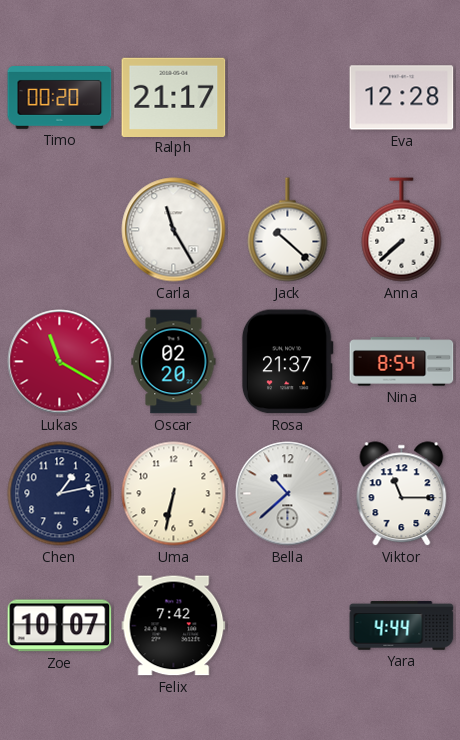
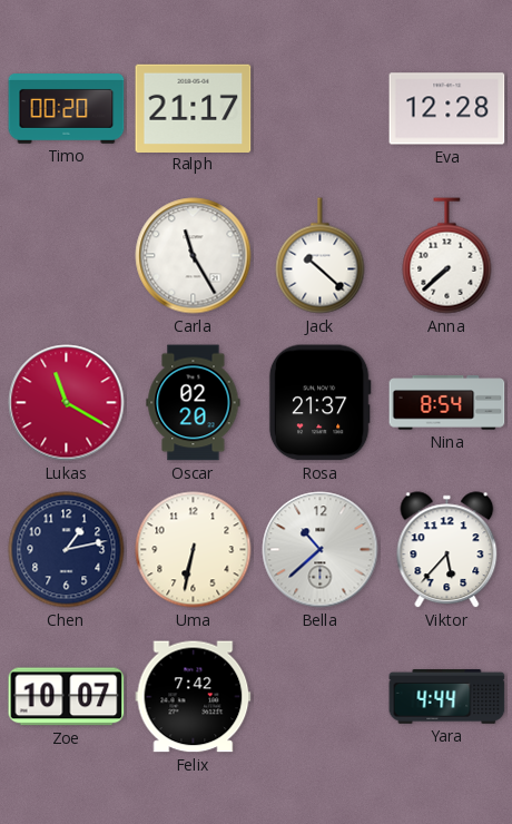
Viktor: 11:15 -> 5:37 (447, 550)
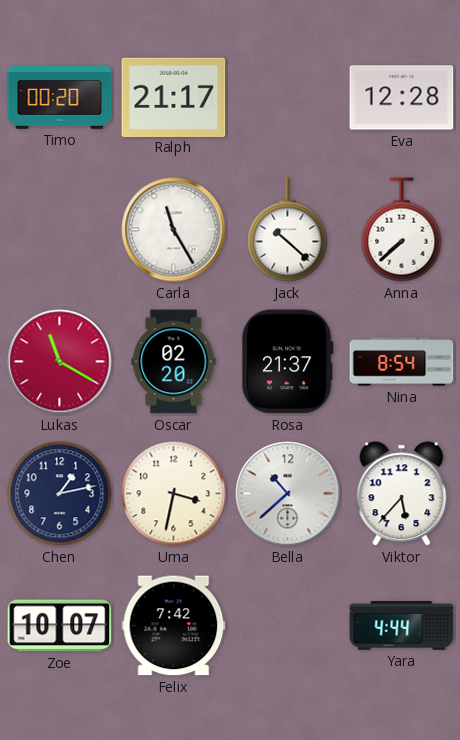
Uma: 6:32 -> 3:32 (174, 494)
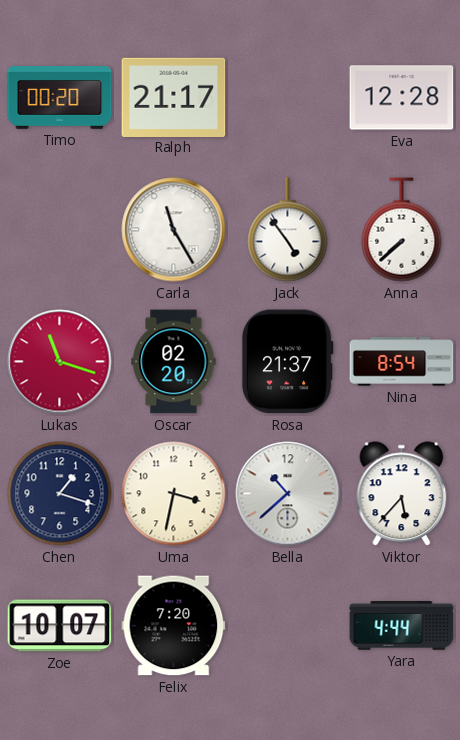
Jack: 10:22 -> 4:54 (288, 230)
Lukas: 11:20 -> 11:18 (60, 362)
Chen: 1:13 -> 1:18 (60, 494)
Felix: 7:42 -> 7:20 (174, 626)
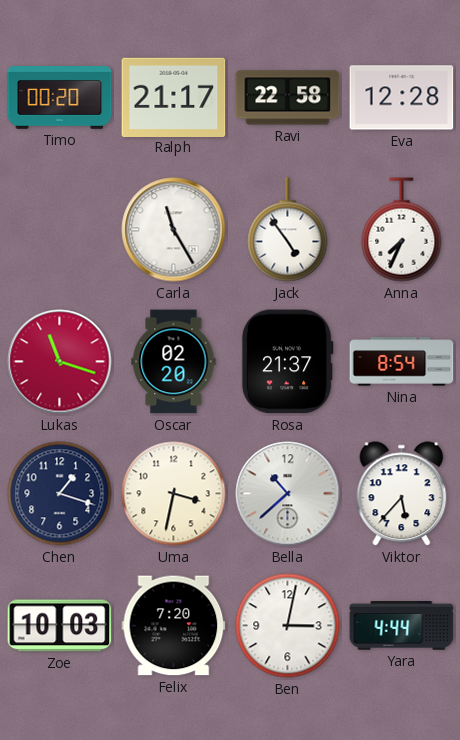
Ravi: none -> 22:58 (288, 98)
Anna: 7:38 -> 7:34 (402, 230)
Zoe: 10:07 -> 10:03 (60, 626)
Ben: none -> 3:02 (288, 626)
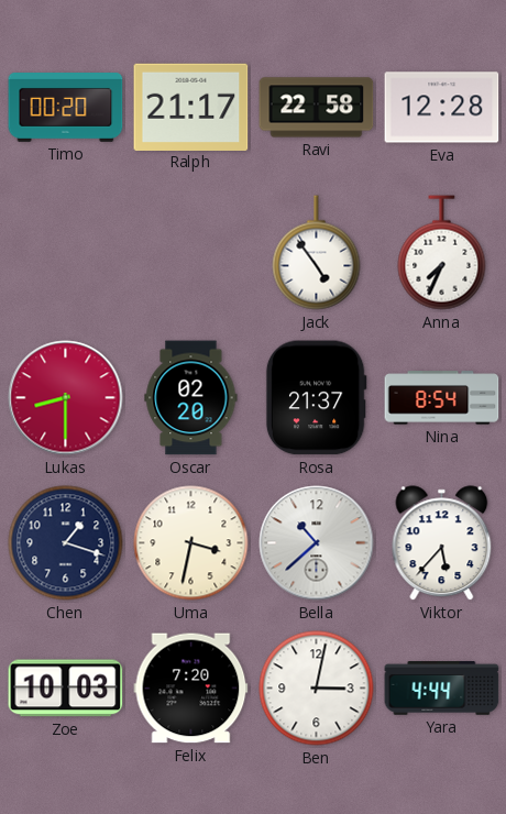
Carla: 11:25 -> none (174, 230)
Lukas: 11:18 -> 8:30 (66, 398)
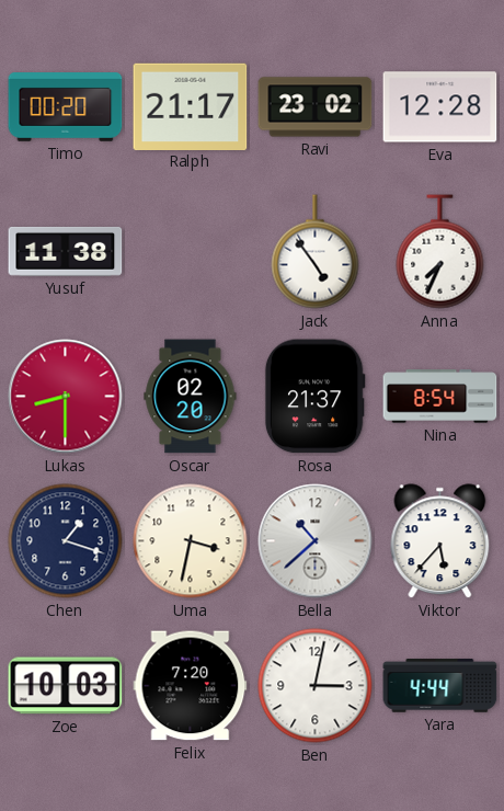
Ravi: 22:58 -> 23:02 (316, 107)
Yusuf: none -> 11:38 (66, 251)
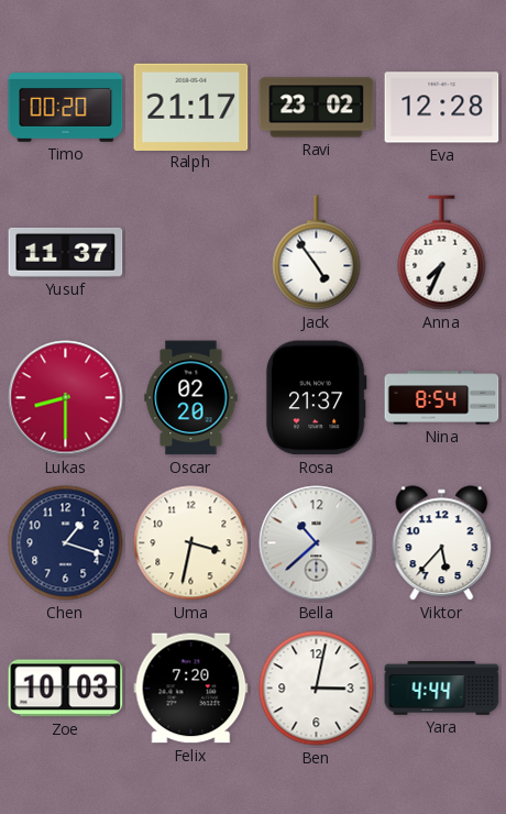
Yusuf: 11:38 -> 11:37 (66, 252)
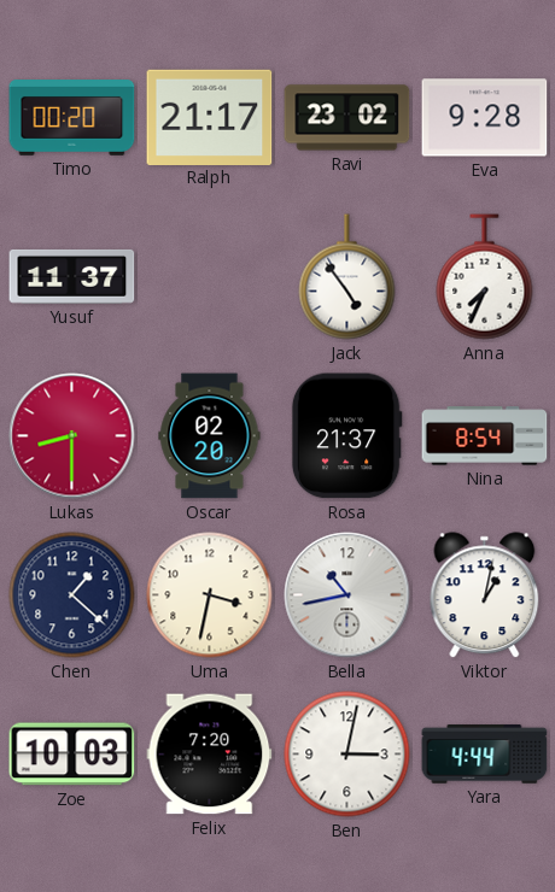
Eva: 12:28 -> 9:28 (485, 118)
Chen: 1:18 -> 1:22 (72, 595)
Bella: 10:38 -> 10:43 (347, 595)
Viktor: 5:37 -> 1:02 (485, 595)
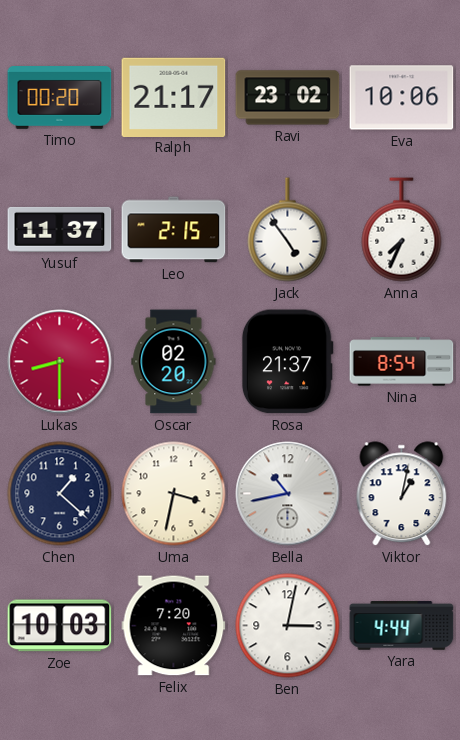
Eva: 9:28 -> 10:06 (402, 98)
Leo: none -> 2:15 (174, 230)
